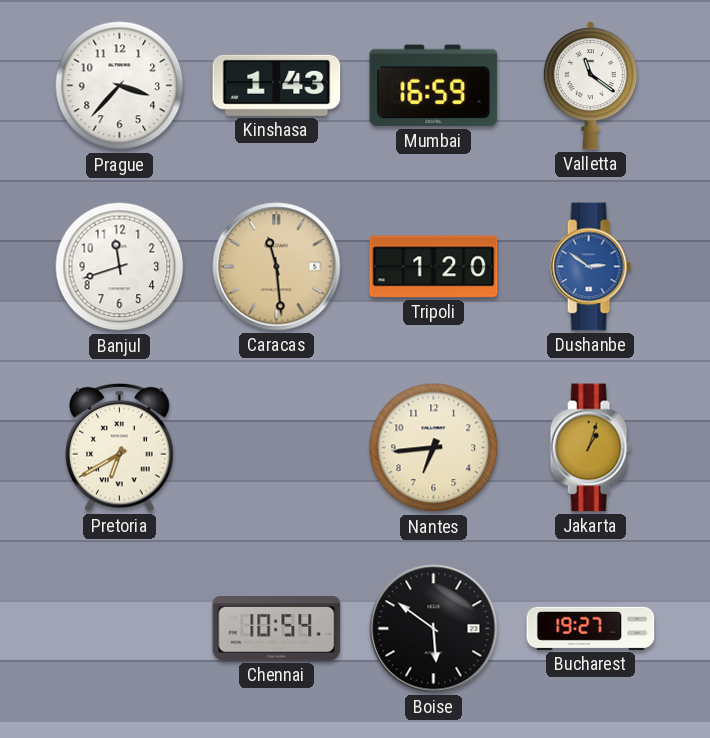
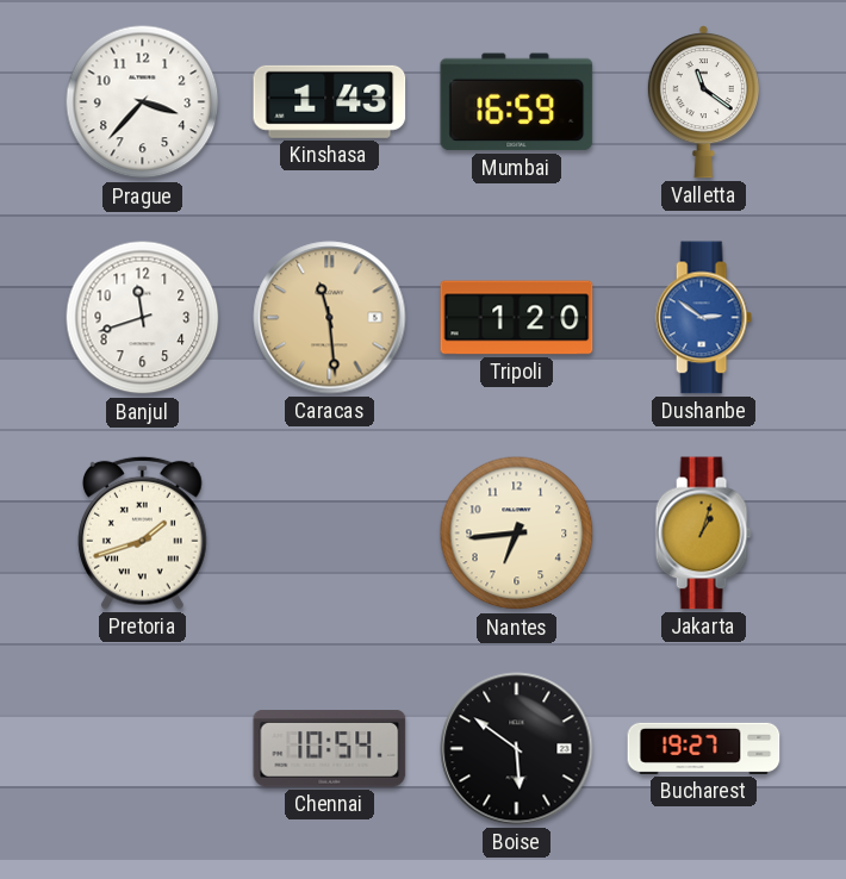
Pretoria: 6:40 -> 1:42 (143, 532)
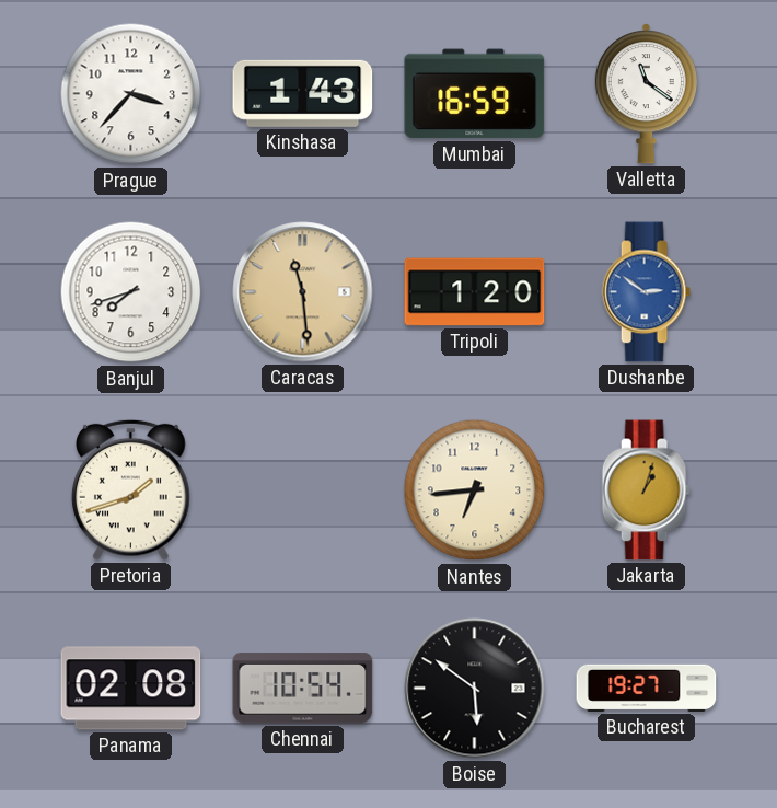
Banjul: 11:42 -> 7:42 (131, 292)
Panama: none -> 02:08 (131, 689)
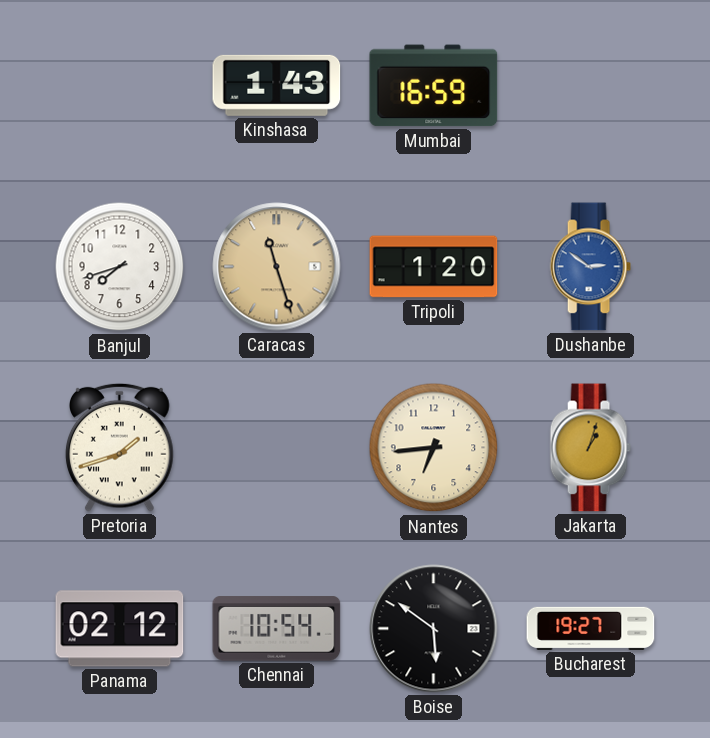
Prague: 3:37 -> none (131, 94)
Valletta: 11:21 -> none (646, 94)
Caracas: 11:29 -> 11:27 (277, 267)
Panama: 02:08 -> 02:12 (120, 629)
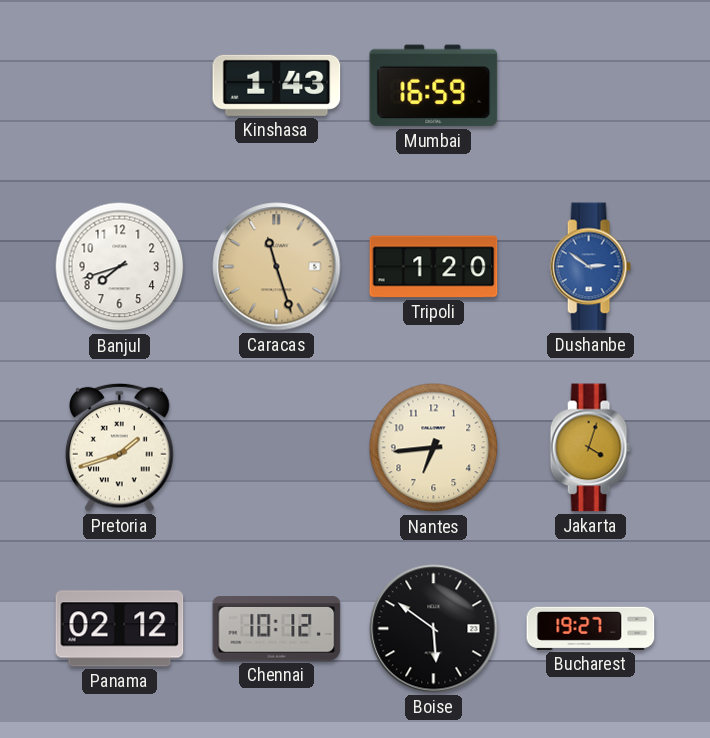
Jakarta: 1:03 -> 4:03 (590, 448)
Chennai: 10:54 -> 10:12 (277, 629)
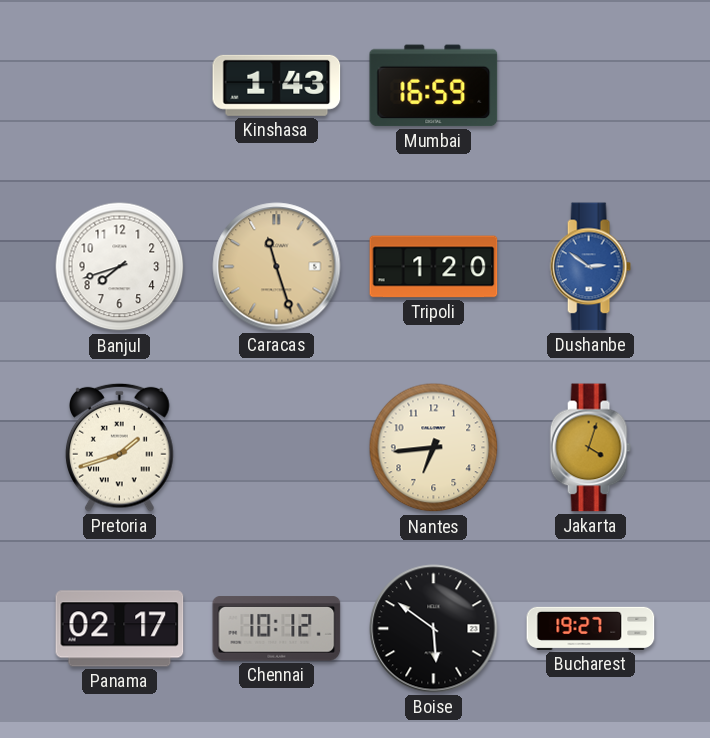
Panama: 02:12 -> 02:17 (120, 629)
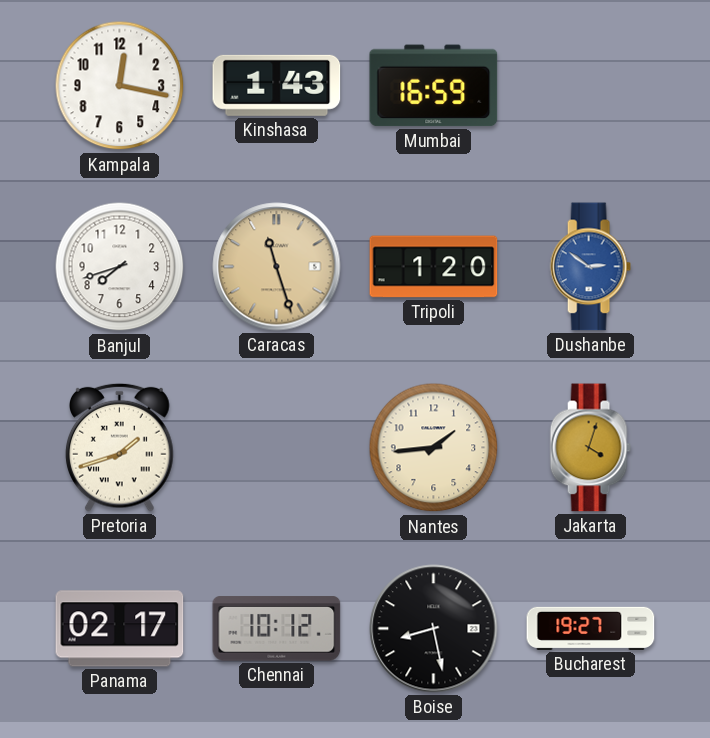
Kampala: none -> 12:17 (120, 86)
Nantes: 6:44 -> 1:44 (434, 448)
Boise: 5:51 -> 8:28 (434, 629)
